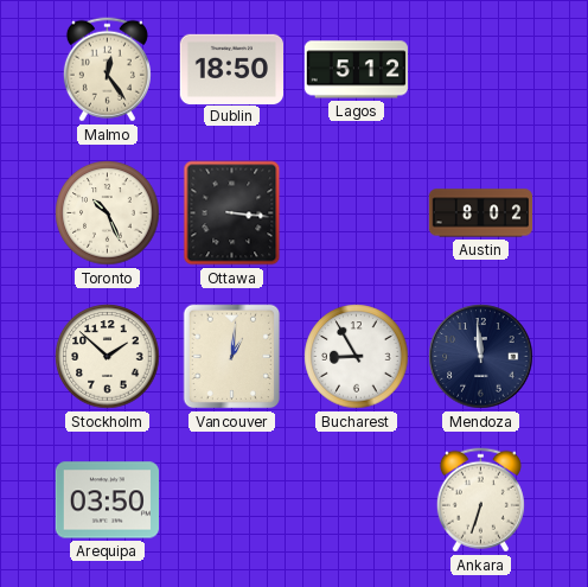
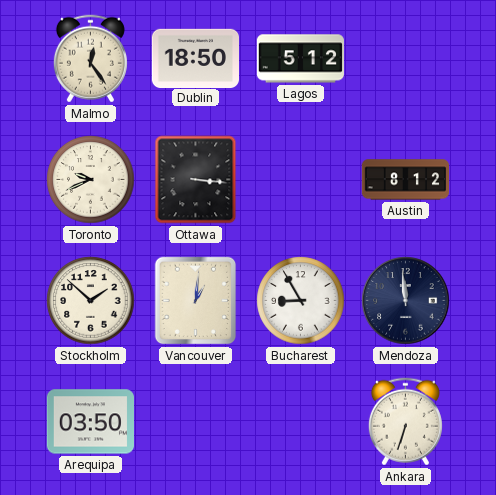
Toronto: 10:26 -> 9:41 (91, 180)
Austin: 8:02 -> 8:12 (405, 180)
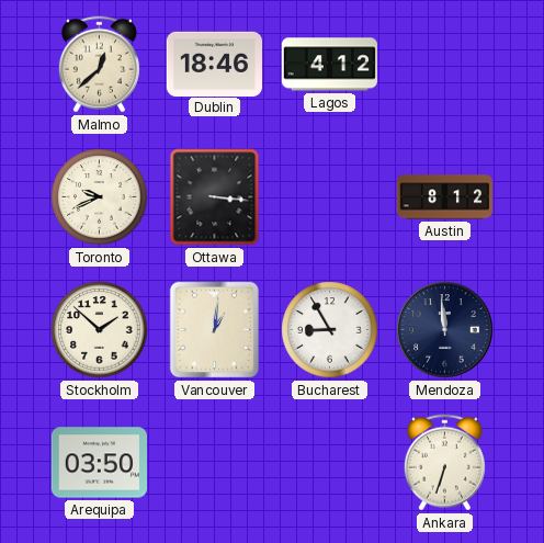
Malmo: 12:24 -> 12:38 (99, 65)
Dublin: 18:50 -> 18:46 (214, 64)
Lagos: 5:12 -> 4:12 (329, 65)
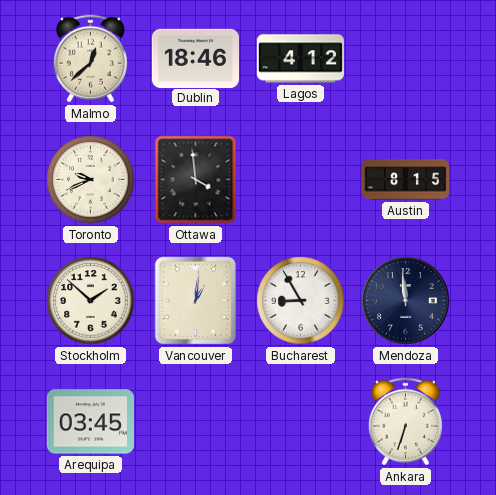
Ottawa: 3:16 -> 3:59 (196, 180)
Austin: 8:12 -> 8:15 (405, 180)
Arequipa: 03:50 -> 03:45 (90, 422)
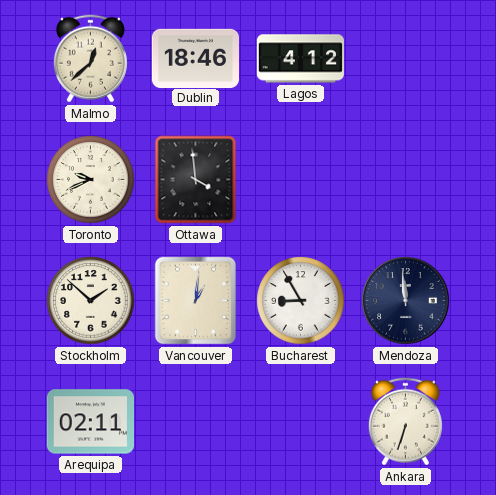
Austin: 8:15 -> none (405, 180)
Arequipa: 03:45 -> 02:11 (90, 422)
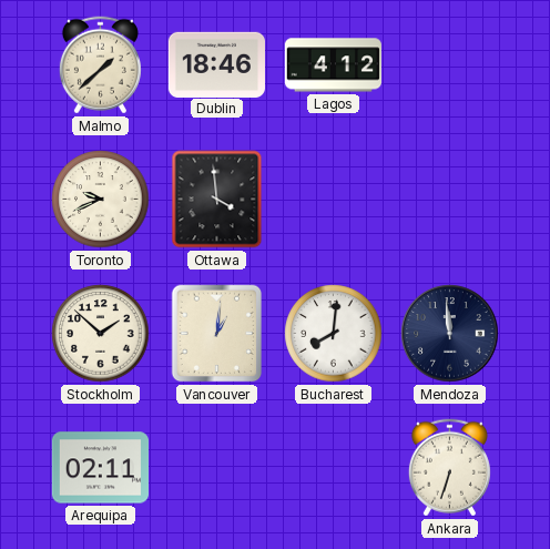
Malmo: 12:38 -> 1:38 (100, 65)
Bucharest: 8:55 -> 8:01 (334, 334)
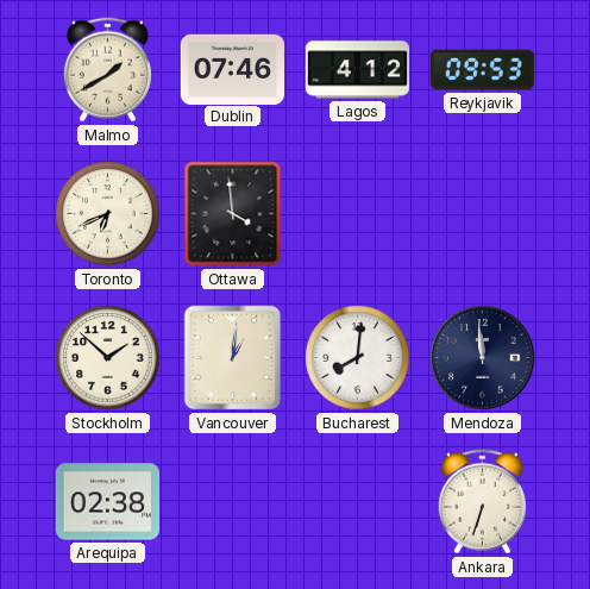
Malmo: 1:38 -> 1:40 (107, 70)
Dublin: 18:46 -> 07:46 (232, 69)
Reykjavik: none -> 09:53 (482, 70)
Toronto: 9:41 -> 6:41 (108, 214)
Arequipa: 02:11 -> 02:38 (107, 502)
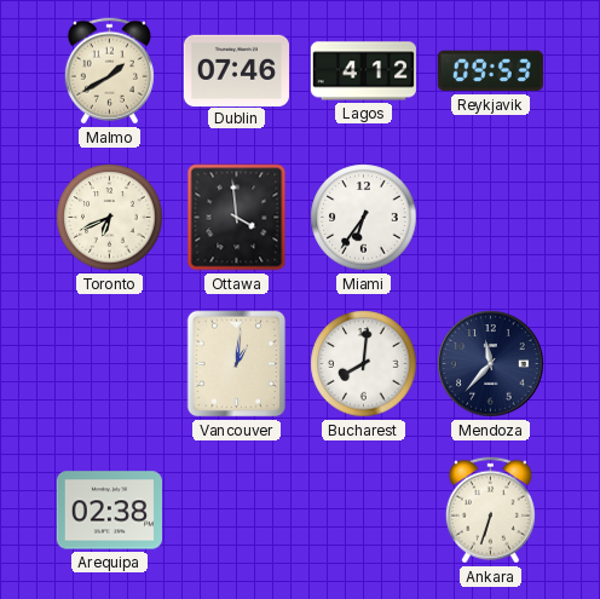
Miami: none -> 6:36 (364, 218)
Stockholm: 1:52 -> none (108, 358)
Mendoza: 11:59 -> 11:37 (491, 364)
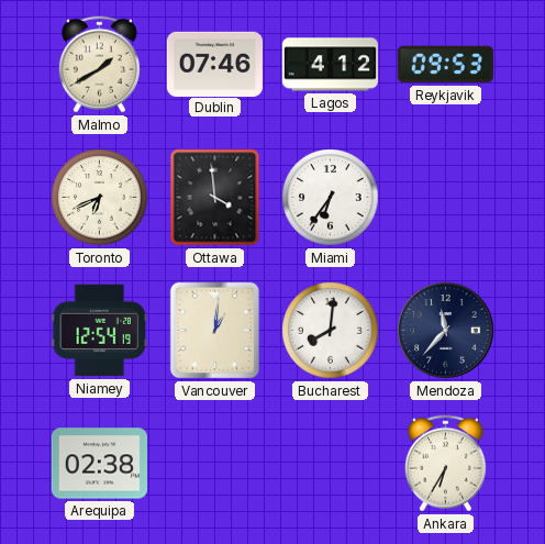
Niamey: none -> 12:54 (99, 331)
Ankara: 6:33 -> 6:35 (445, 464)
